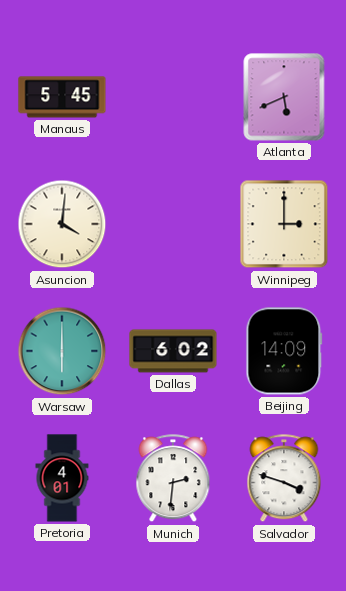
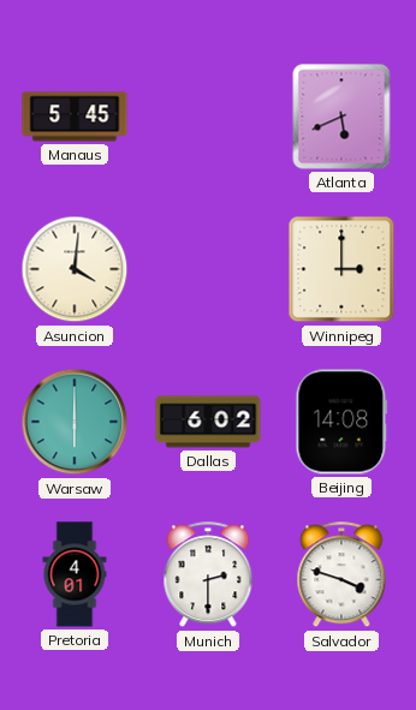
Beijing: 14:09 -> 14:08 (341, 422)
Munich: 2:31 -> 2:30 (208, 575)
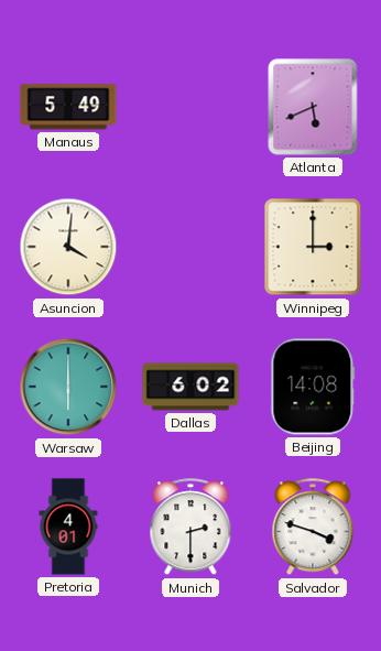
Manaus: 5:45 -> 5:49 (68, 107)
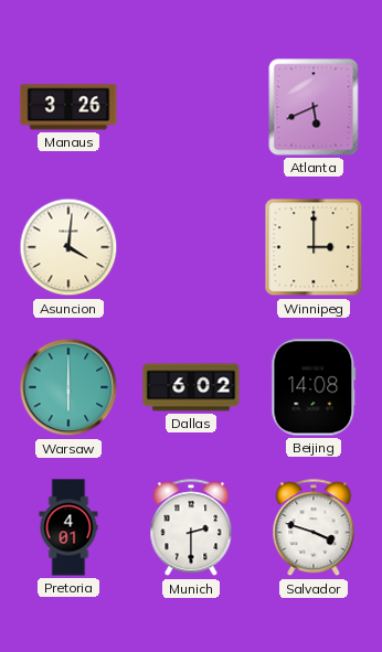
Manaus: 5:49 -> 3:26 (68, 107)
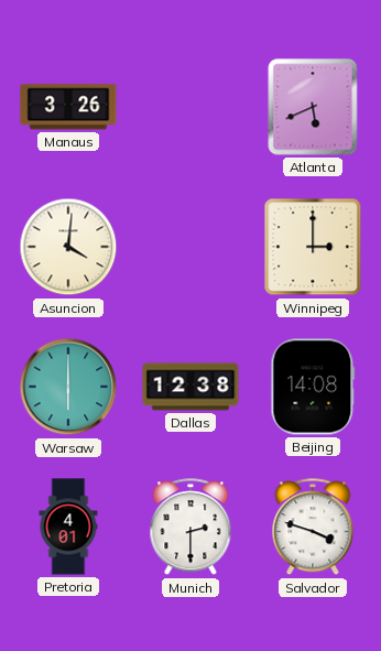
Dallas: 6:02 -> 12:38 (190, 387)
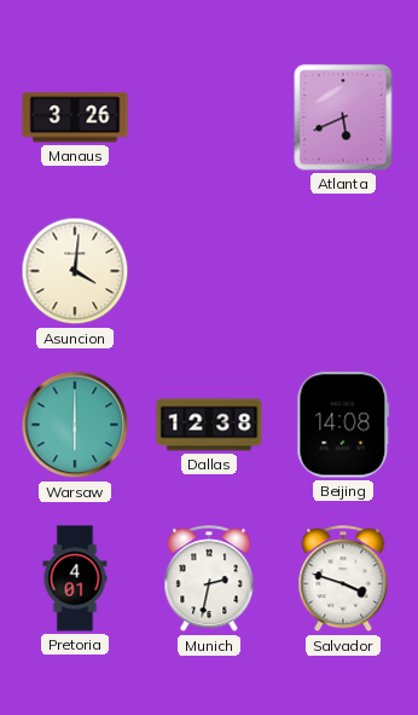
Winnipeg: 3:00 -> none (313, 247)
Munich: 2:30 -> 2:32 (209, 580)
